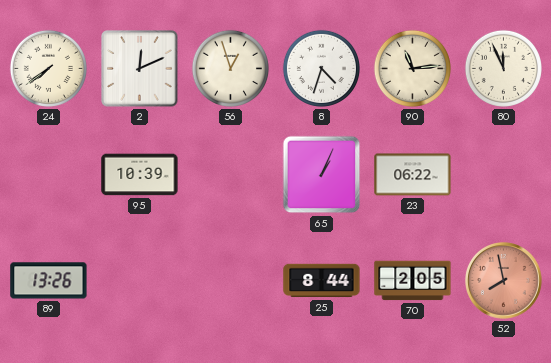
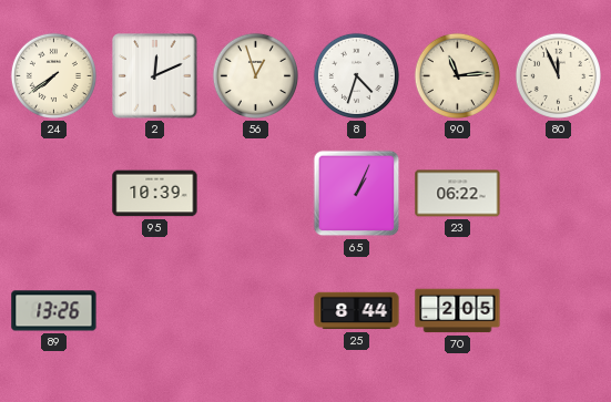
52: 7:58 -> none (504, 281)
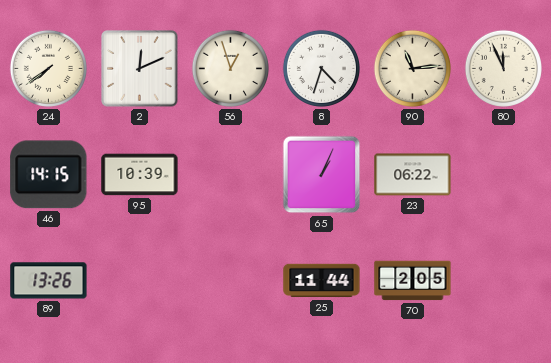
46: none -> 14:15 (49, 175)
25: 8:44 -> 11:44 (322, 281)
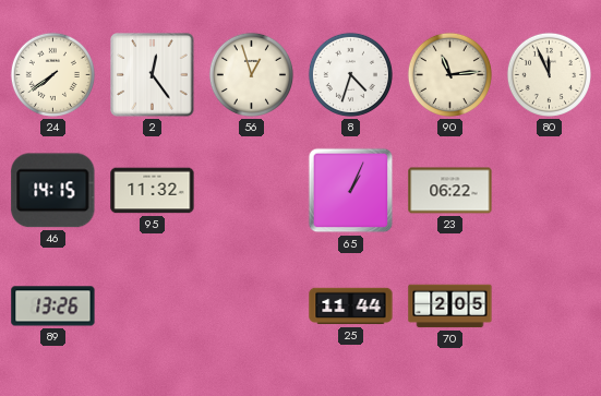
2: 12:11 -> 12:24 (153, 75)
95: 10:39 -> 11:32 (153, 191)
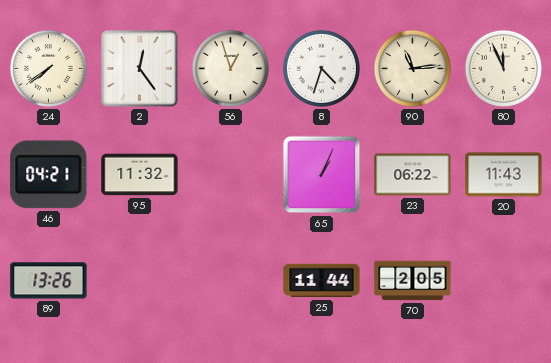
46: 14:15 -> 04:21 (49, 175)
20: none -> 11:43 (504, 175)
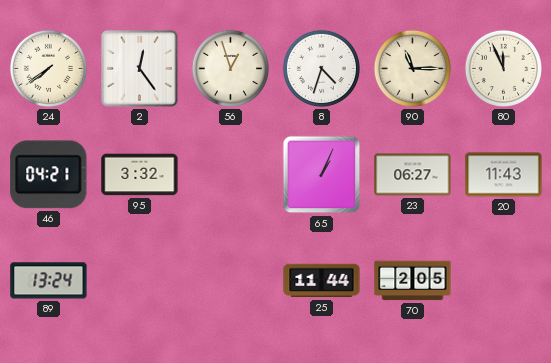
90: 11:14 -> 11:15 (412, 68)
95: 11:32 -> 3:32 (140, 175)
23: 06:22 -> 06:27 (413, 175)
89: 13:26 -> 13:24 (49, 281)
